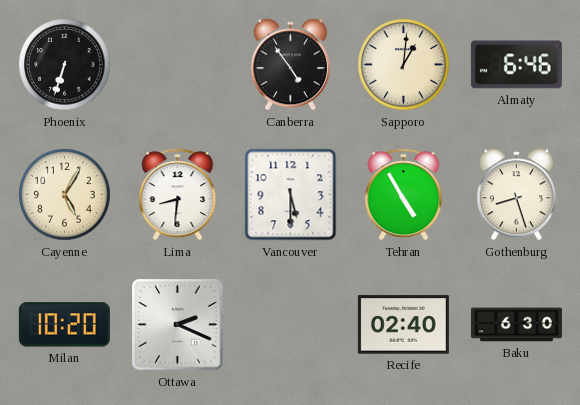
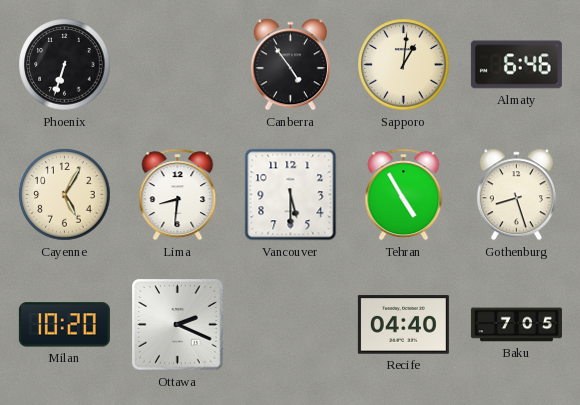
Recife: 02:40 -> 04:40 (403, 325)
Baku: 6:30 -> 7:05 (516, 325)
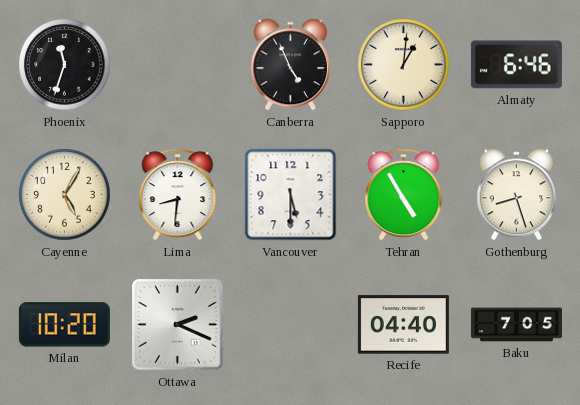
Phoenix: 6:33 -> 11:33 (65, 65)
Canberra: 4:54 -> 4:56 (290, 65)
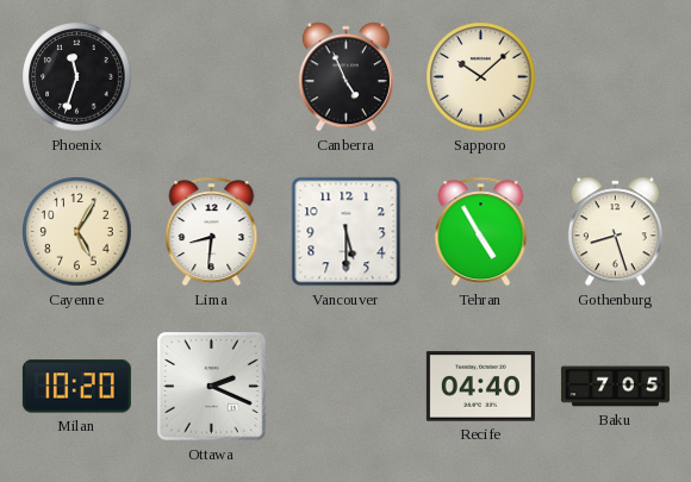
Sapporo: 1:01 -> 10:08 (481, 77)
Almaty: 6:46 -> none (516, 65)
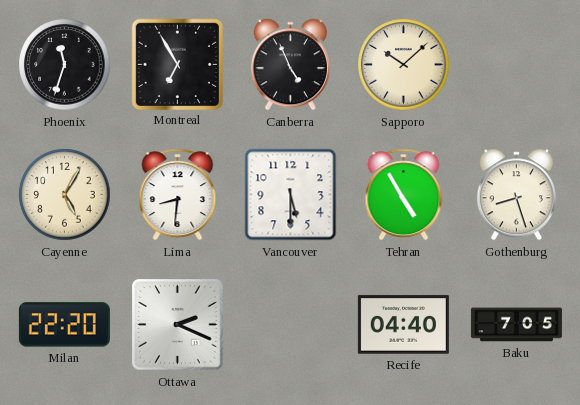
Montreal: none -> 6:55 (177, 64)
Milan: 10:20 -> 22:20 (64, 325)
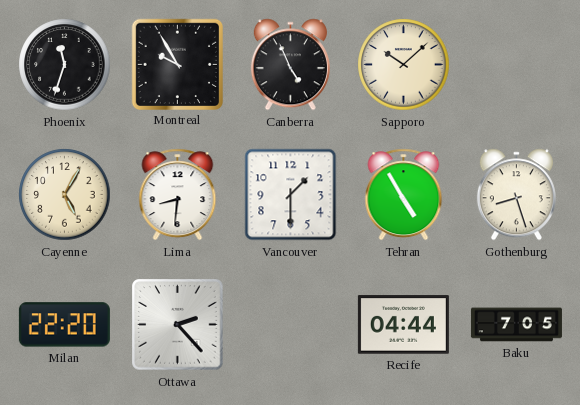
Montreal: 6:55 -> 9:55 (177, 64)
Vancouver: 5:30 -> 1:30 (291, 195)
Ottawa: 2:19 -> 2:23 (178, 325)
Recife: 04:40 -> 04:44 (403, 325)
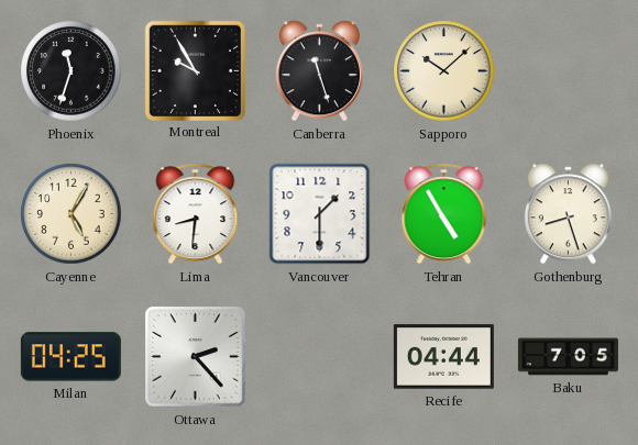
Canberra: 4:56 -> 11:27 (319, 71)
Milan: 22:20 -> 04:25 (70, 357)
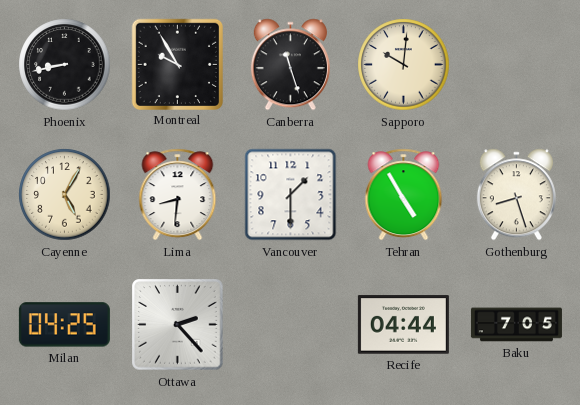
Phoenix: 11:33 -> 8:43 (65, 65)
Sapporo: 10:08 -> 10:01 (404, 65)
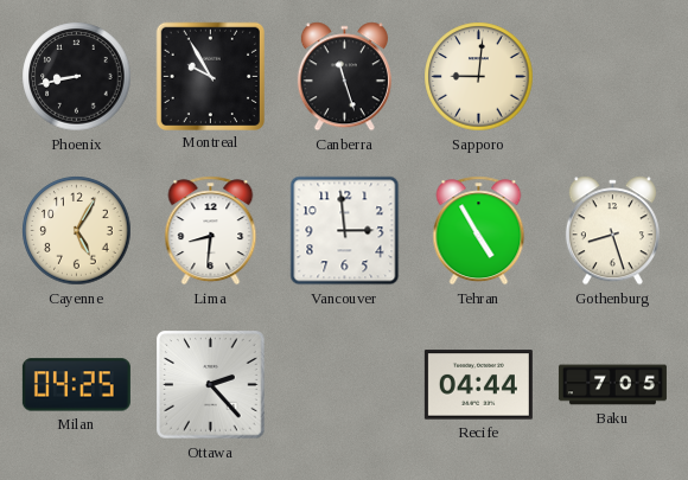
Sapporo: 10:01 -> 9:01 (479, 77)
Vancouver: 1:30 -> 2:59 (345, 231)
